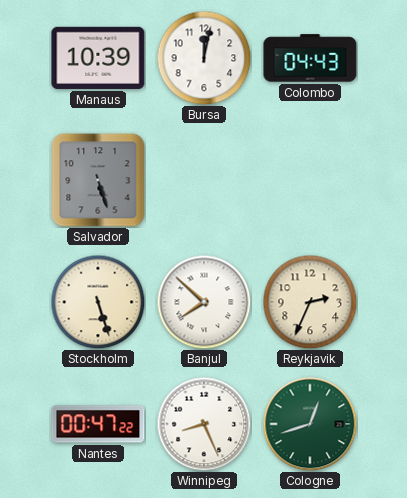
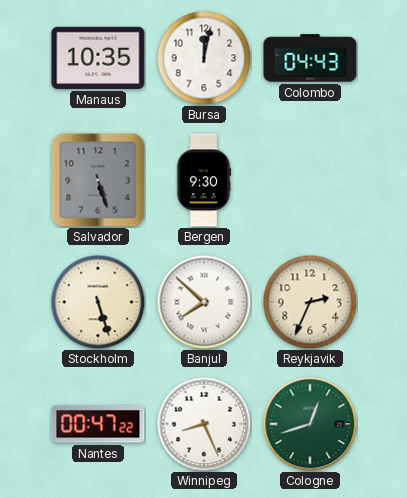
Manaus: 10:39 -> 10:35 (98, 58)
Bergen: none -> 9:30 (204, 180)
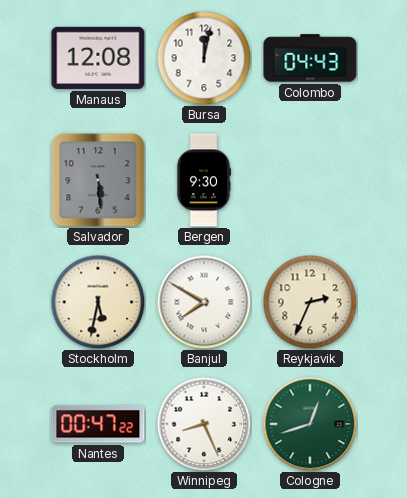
Manaus: 10:35 -> 12:08 (98, 58)
Salvador: 5:27 -> 5:29 (98, 180)
Stockholm: 5:27 -> 5:32 (98, 302)
Banjul: 7:52 -> 7:50 (204, 302)
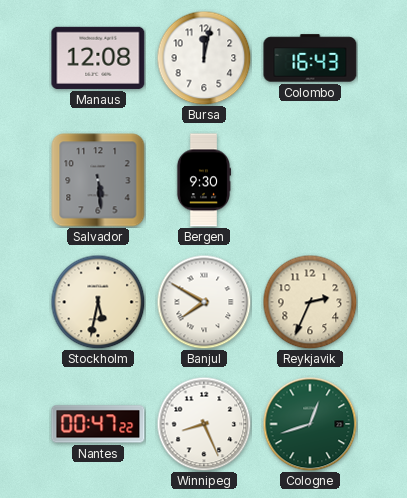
Colombo: 04:43 -> 16:43 (310, 58)
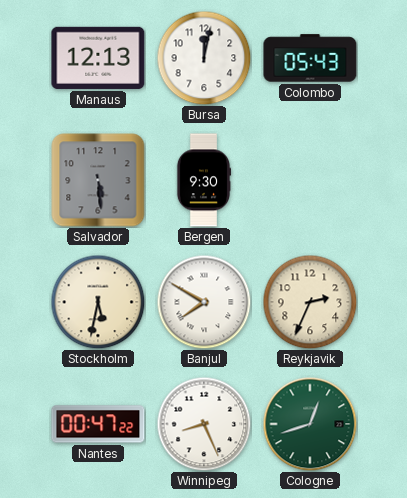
Manaus: 12:08 -> 12:13 (98, 58)
Colombo: 16:43 -> 05:43 (310, 58)
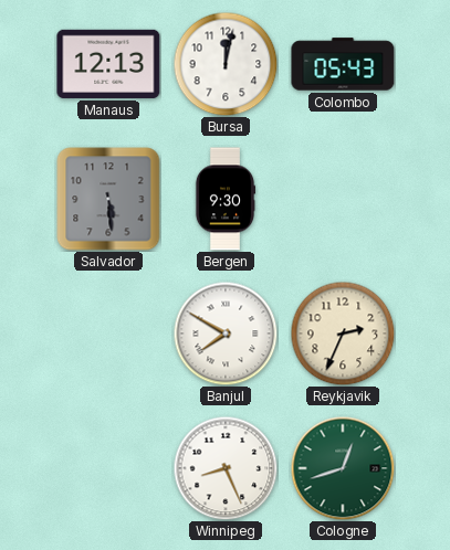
Stockholm: 5:32 -> none (98, 302)
Nantes: 00:47 -> none (98, 424)
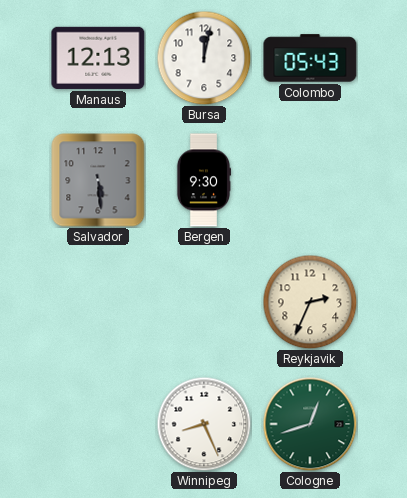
Banjul: 7:50 -> none (226, 334)
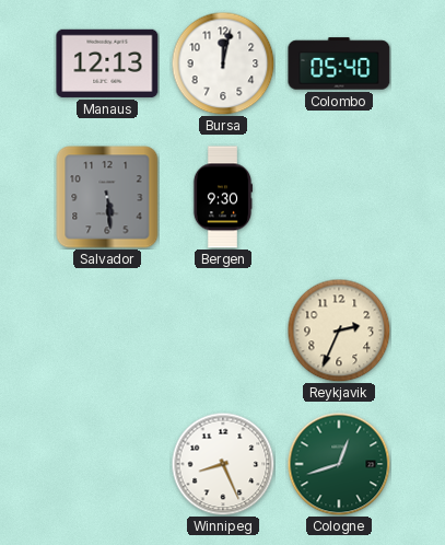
Colombo: 05:43 -> 05:40 (339, 63)
